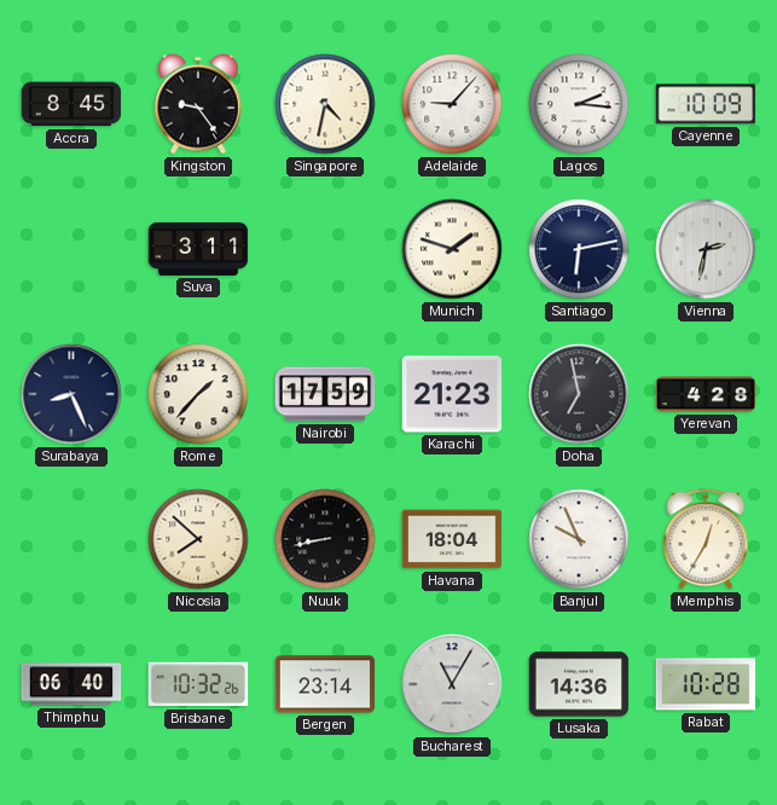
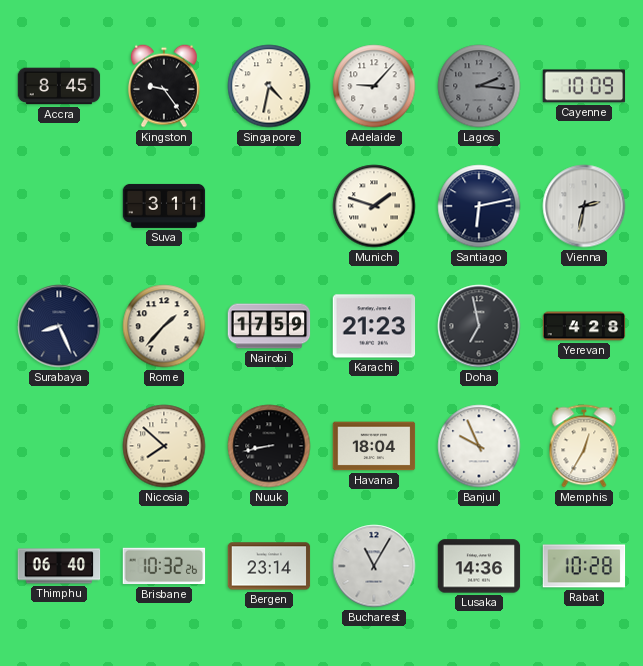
Lagos dial: white -> grey (479, 86)
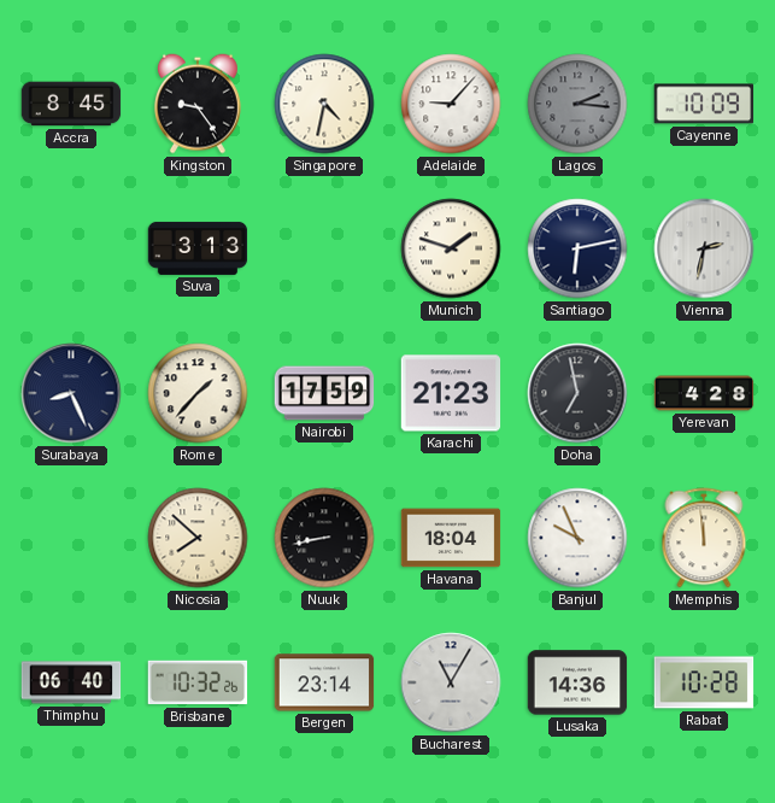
Suva: 3:11 -> 3:13 (198, 248)
Memphis: 12:35 -> 11:59 (704, 538)
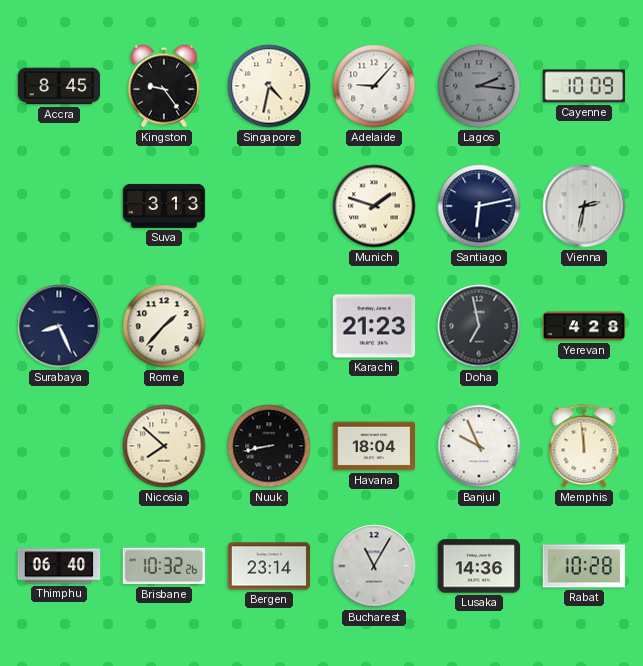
Nairobi: 17:59 -> none (324, 393)
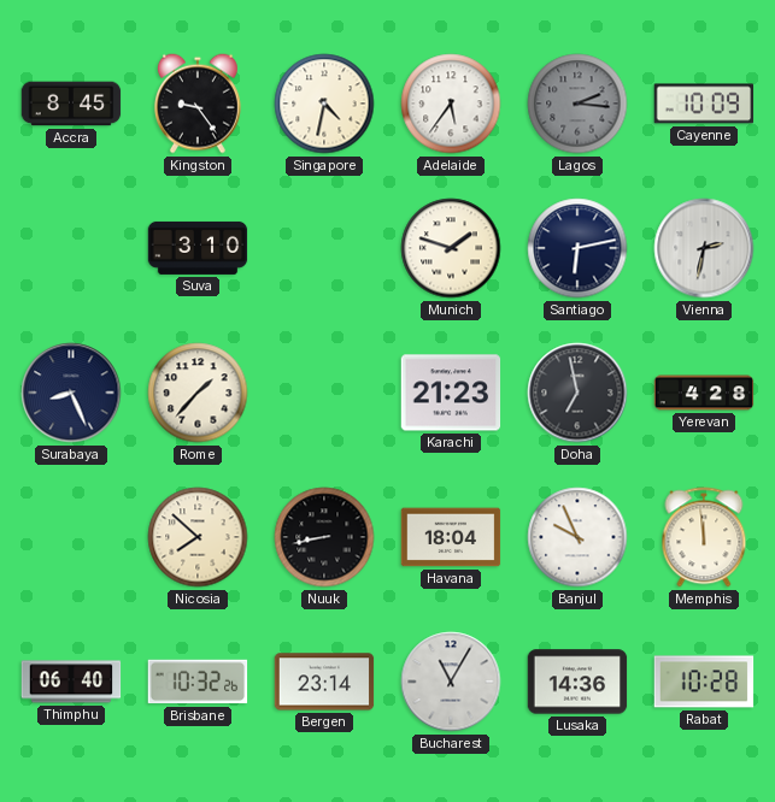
Adelaide: 9:07 -> 5:36 (451, 104)
Suva: 3:13 -> 3:10 (198, 248)
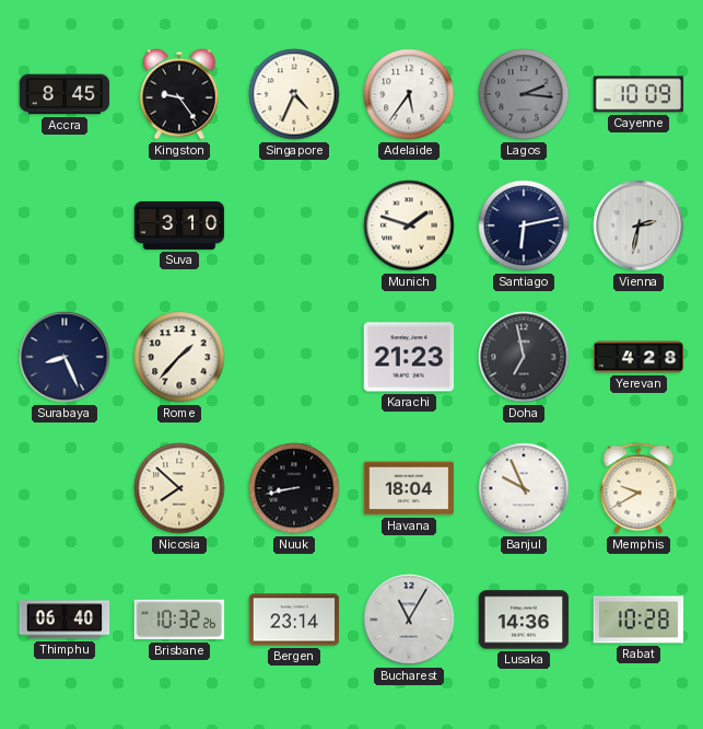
Singapore: 4:32 -> 4:34 (294, 94)
Memphis: 11:59 -> 9:40 (638, 488)
